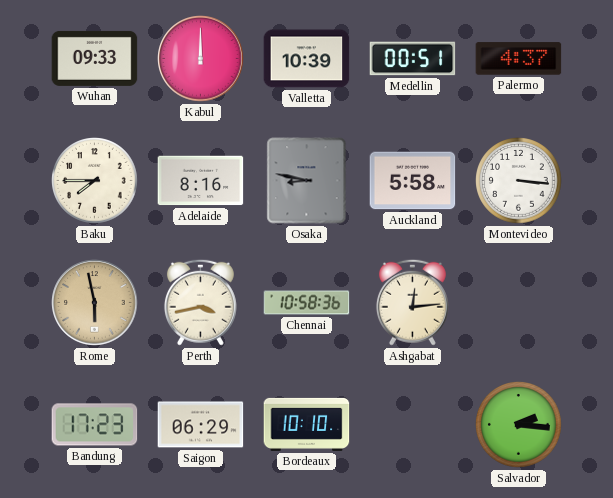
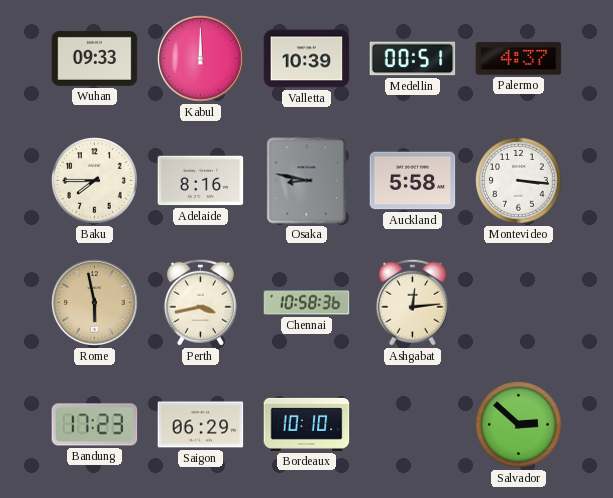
Salvador: 2:16 -> 2:52 (519, 425)
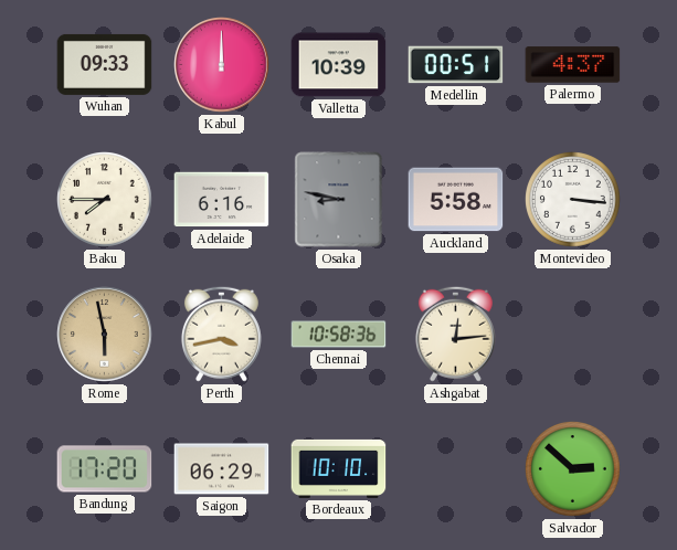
Adelaide: 8:16 -> 6:16 (222, 200)
Bandung: 17:23 -> 17:20 (105, 469)
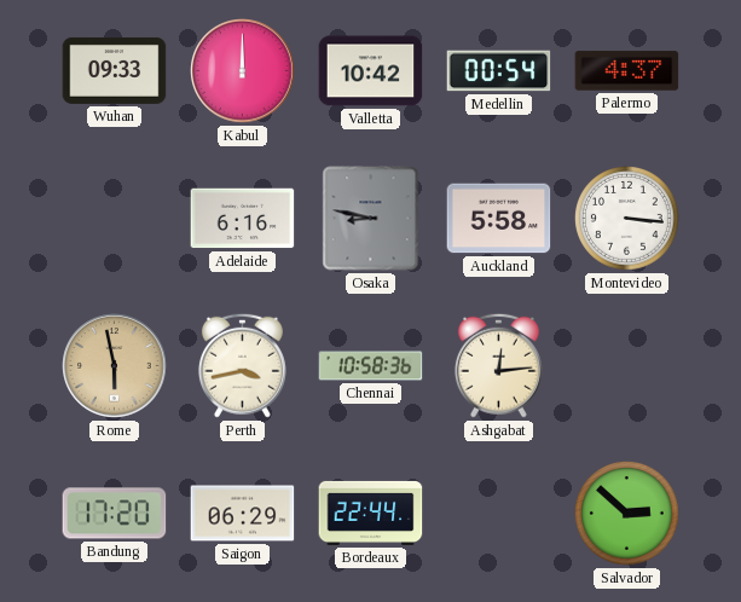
Valletta: 10:39 -> 10:42 (371, 71)
Medellin: 00:51 -> 00:54 (499, 71)
Baku: 7:45 -> none (105, 200)
Bordeaux: 10:10 -> 22:44 (371, 513)
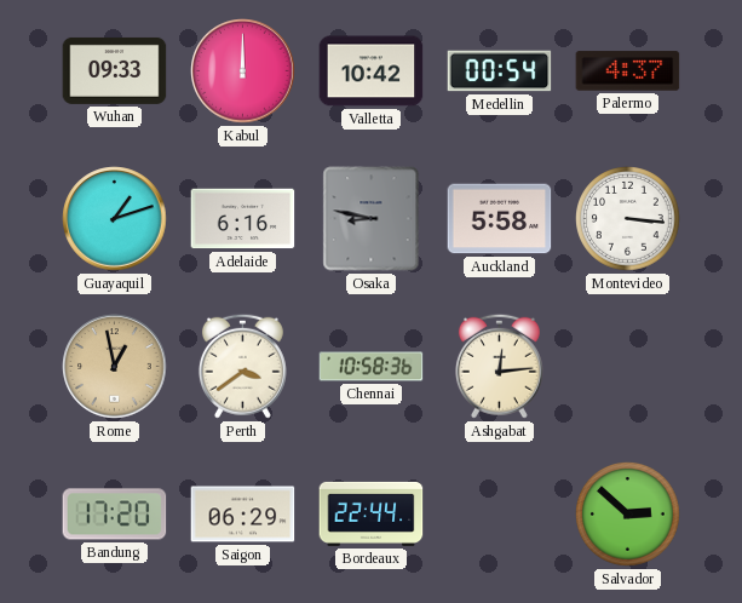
Guayaquil: none -> 1:12 (115, 219)
Rome: 5:58 -> 12:58 (115, 367)
Perth: 3:43 -> 3:39 (242, 366)
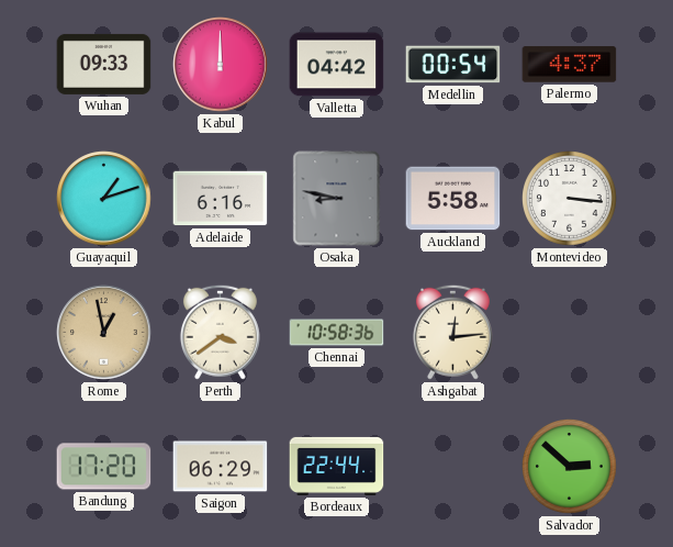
Valletta: 10:42 -> 04:42 (337, 65)
